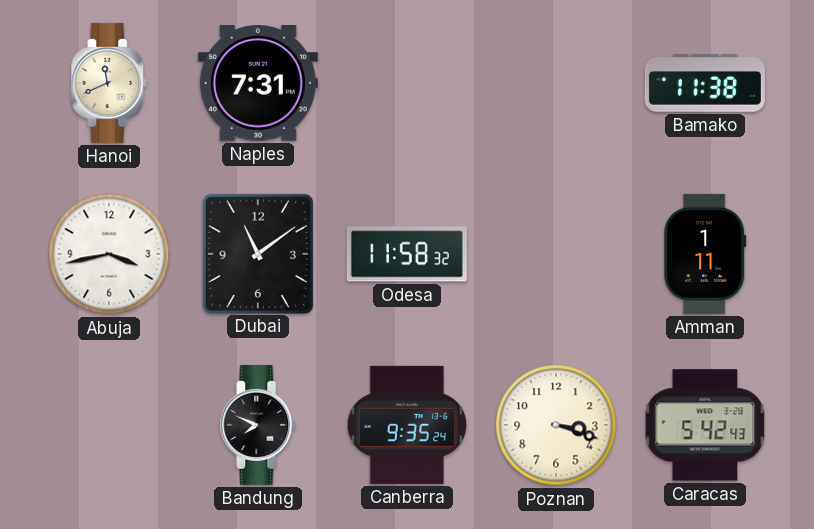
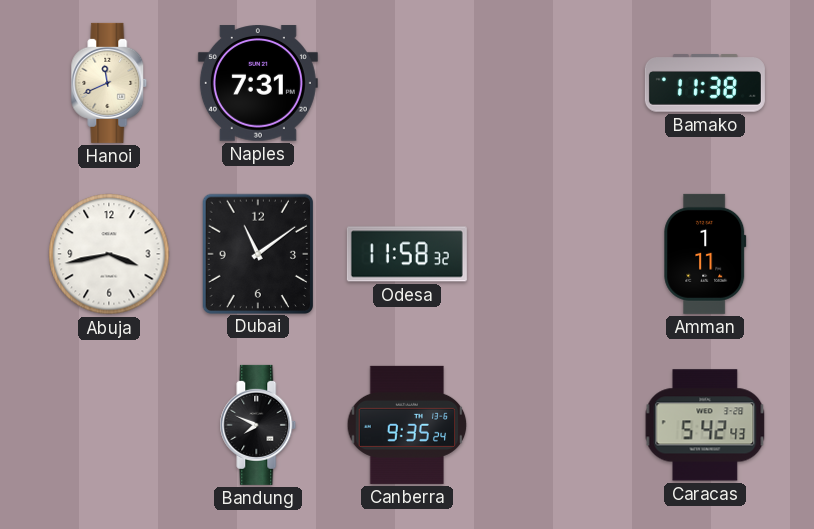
Poznan: 3:18 -> none (556, 425)
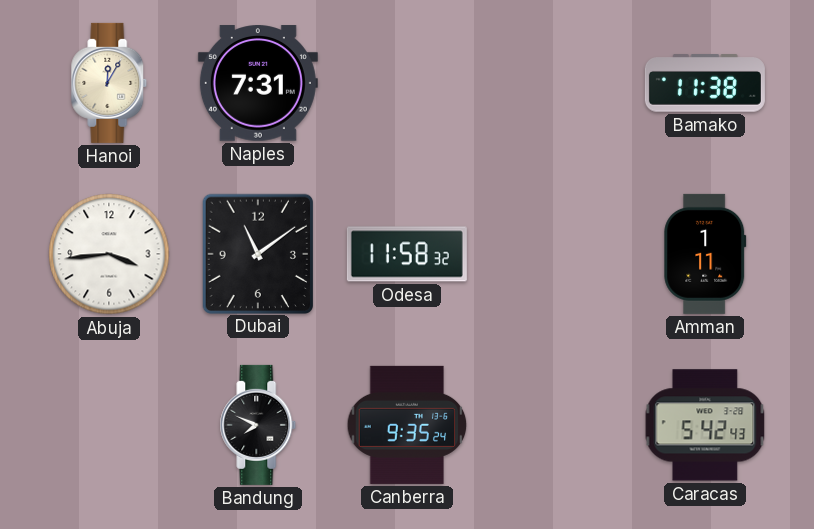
Hanoi: 11:41 -> 12:05 (109, 83)
Abuja: 3:43 -> 3:44 (109, 254)
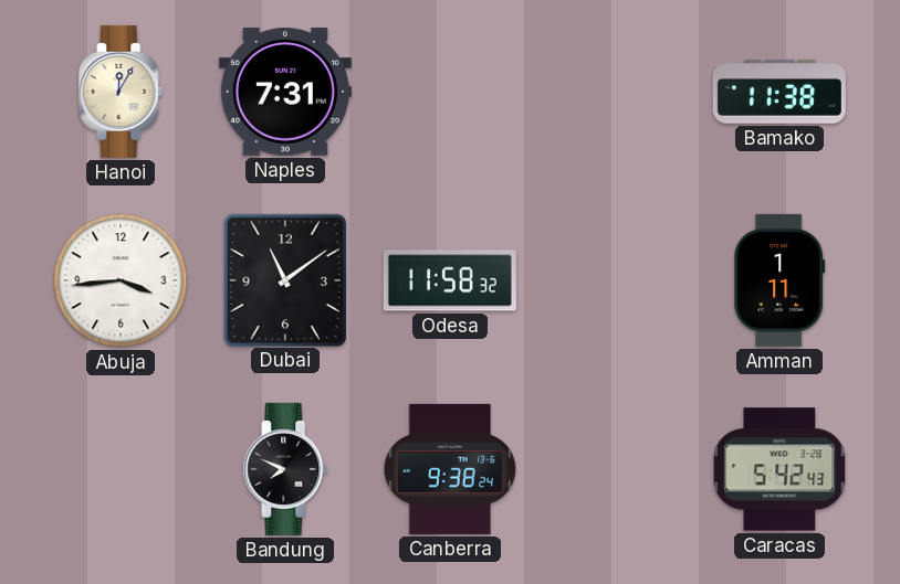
Canberra: 9:35 -> 9:38 (450, 469)
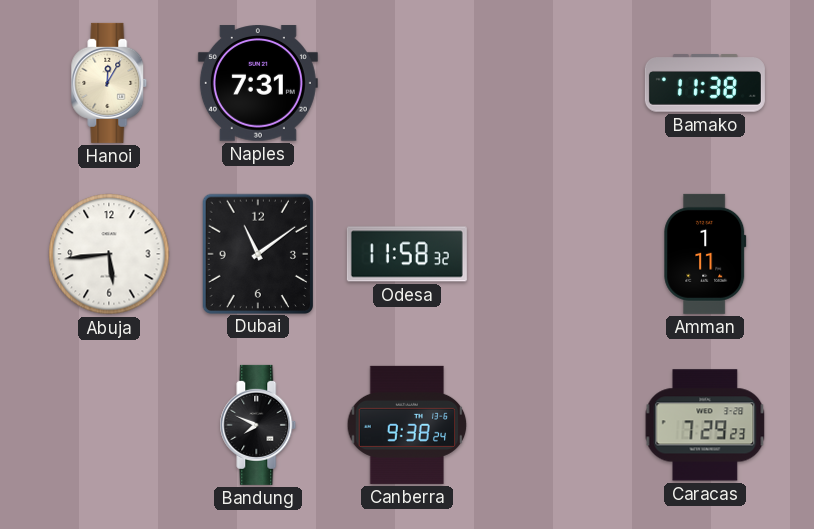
Abuja: 3:44 -> 5:44 (109, 254)
Caracas: 5:42 -> 7:29 (705, 425)
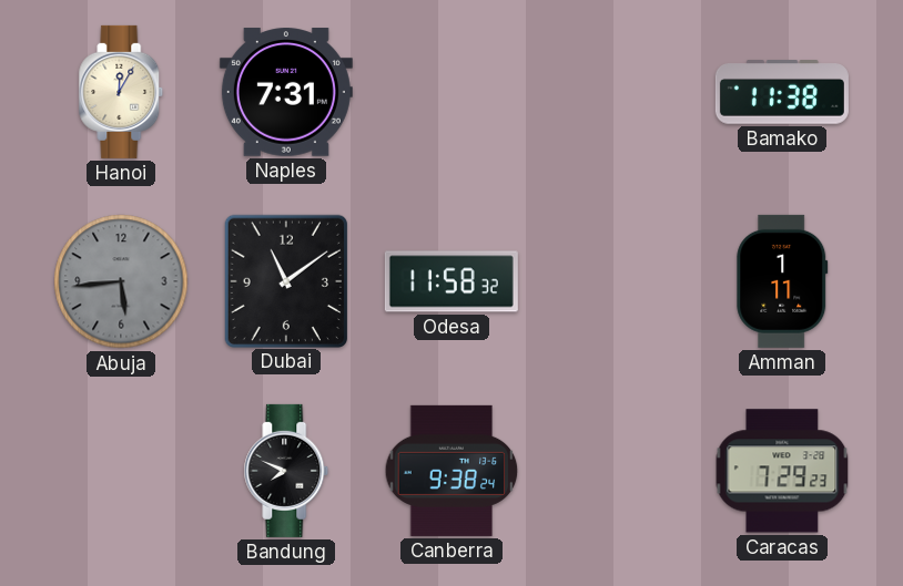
Abuja dial: white -> grey (121, 281)
